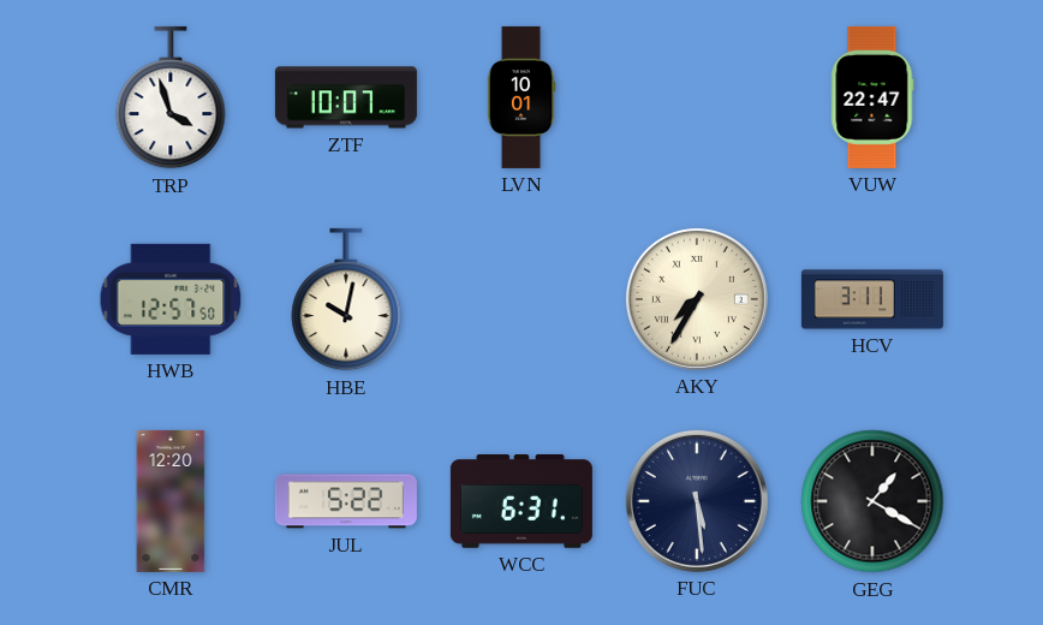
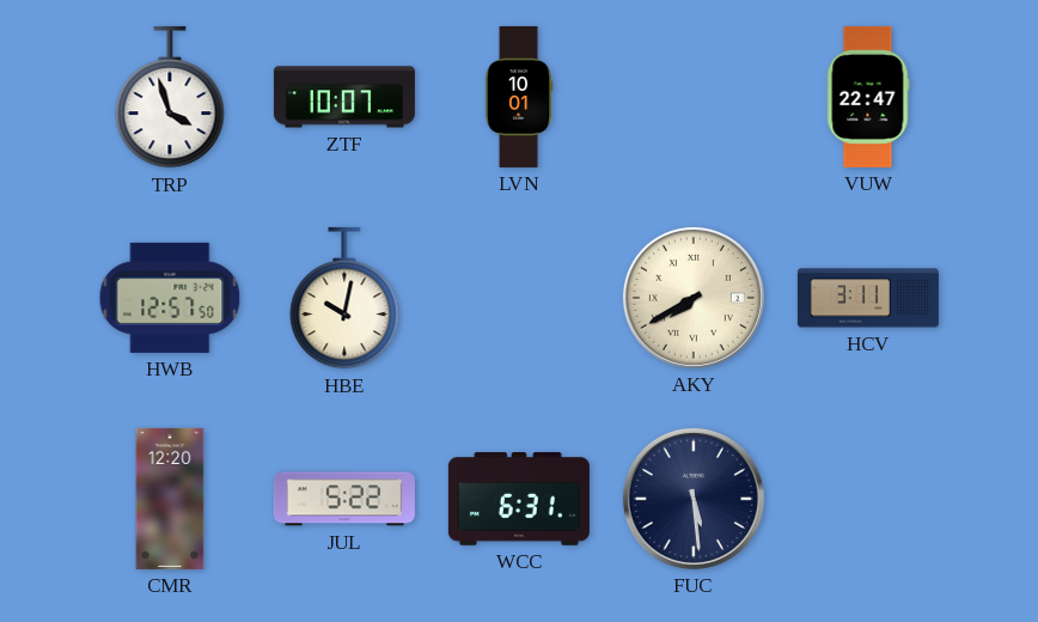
AKY: 7:35 -> 7:40 (694, 298)
GEG: 1:20 -> none (872, 501)
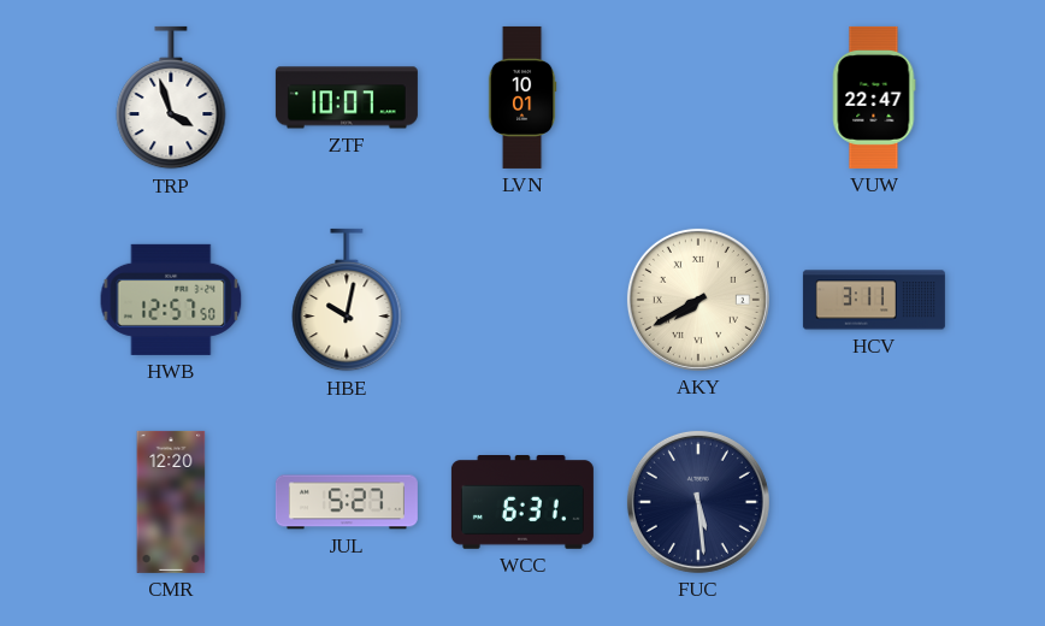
JUL: 5:22 -> 5:27 (347, 502)
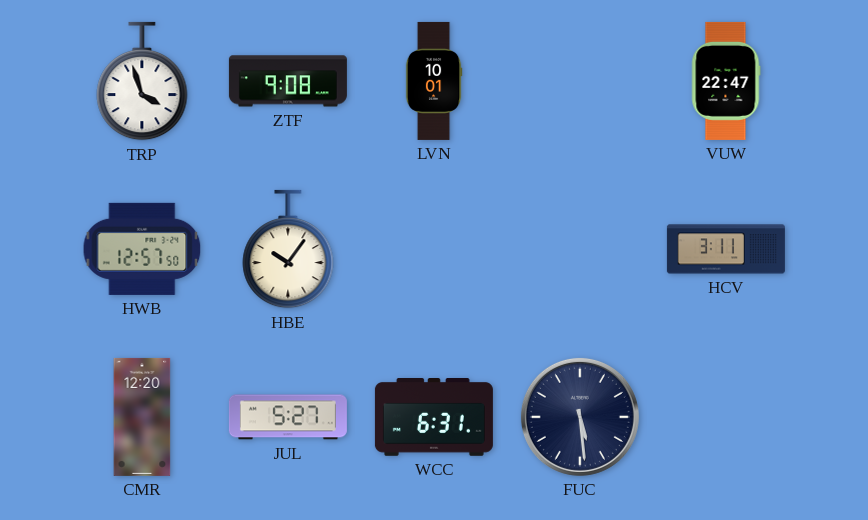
ZTF: 10:07 -> 9:08 (288, 81)
HBE: 10:02 -> 10:06 (288, 249)
AKY: 7:40 -> none (698, 300)
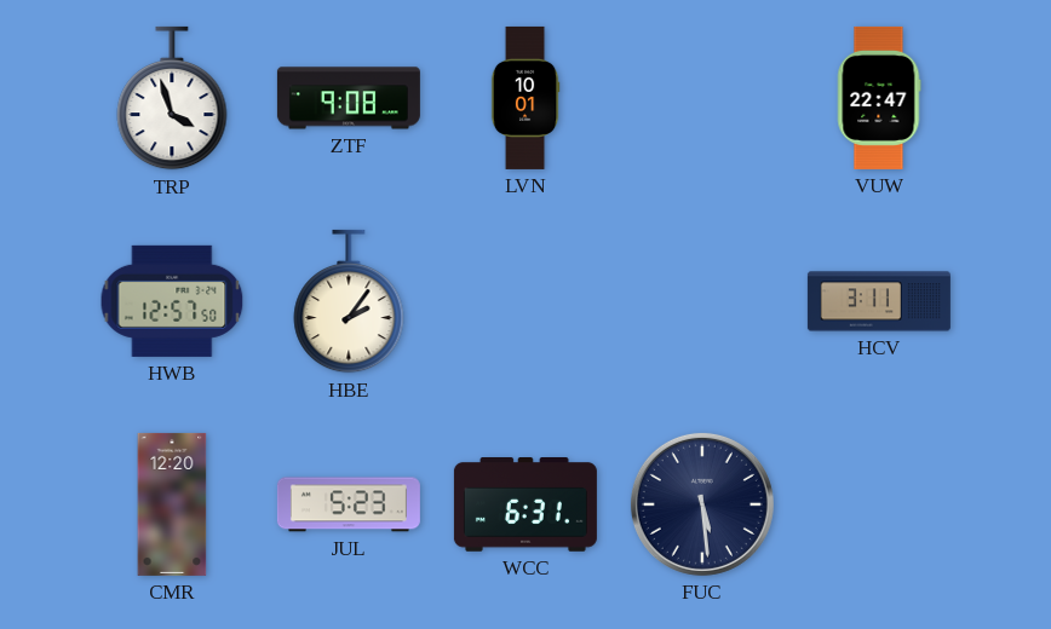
HBE: 10:06 -> 2:06 (349, 301)
JUL: 5:27 -> 5:23 (349, 504)
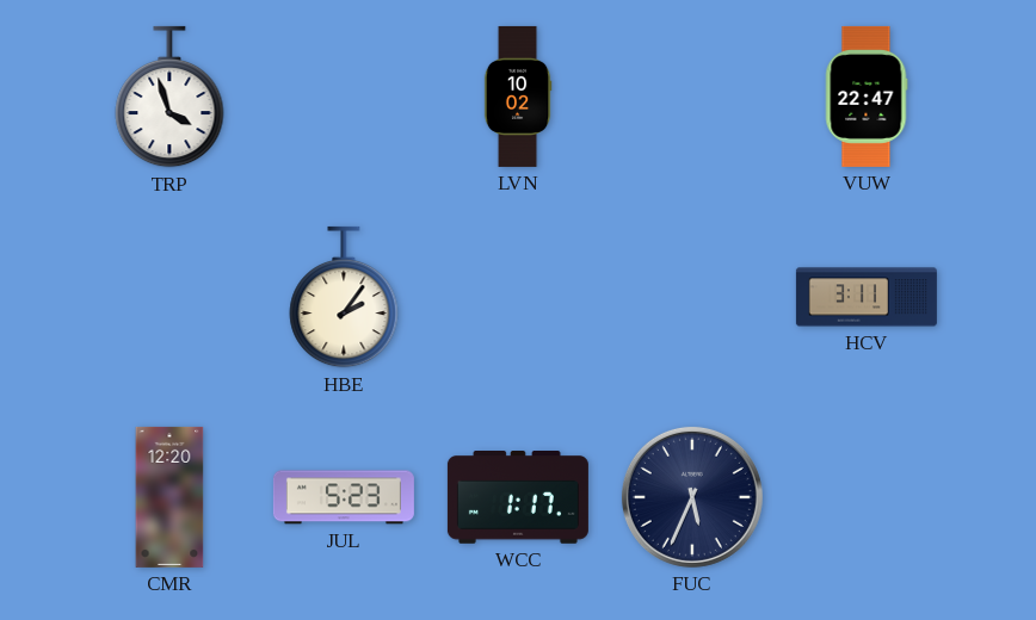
ZTF: 9:08 -> none (349, 98)
LVN: 10:01 -> 10:02 (518, 97)
HWB: 12:57 -> none (172, 301)
WCC: 6:31 -> 1:17 (518, 498)
FUC: 5:29 -> 5:34 (692, 497)
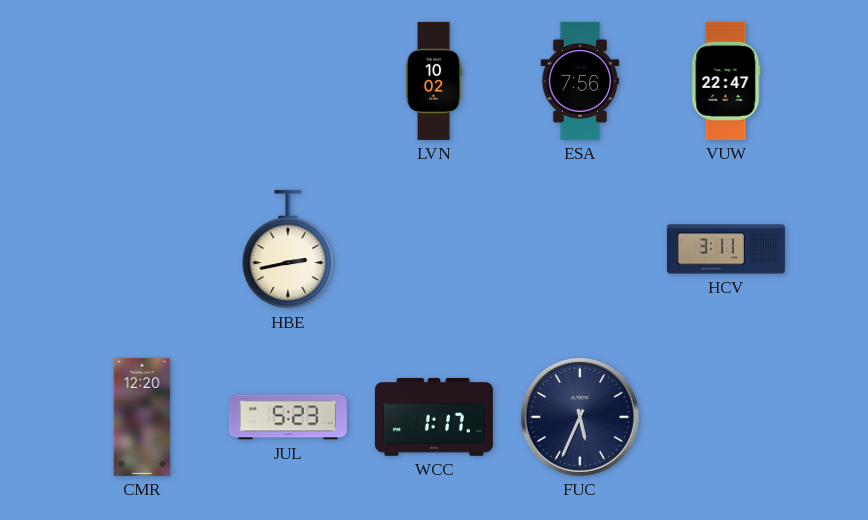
TRP: 3:57 -> none (169, 97)
ESA: none -> 7:56 (580, 81)
HBE: 2:06 -> 2:43 (288, 249)
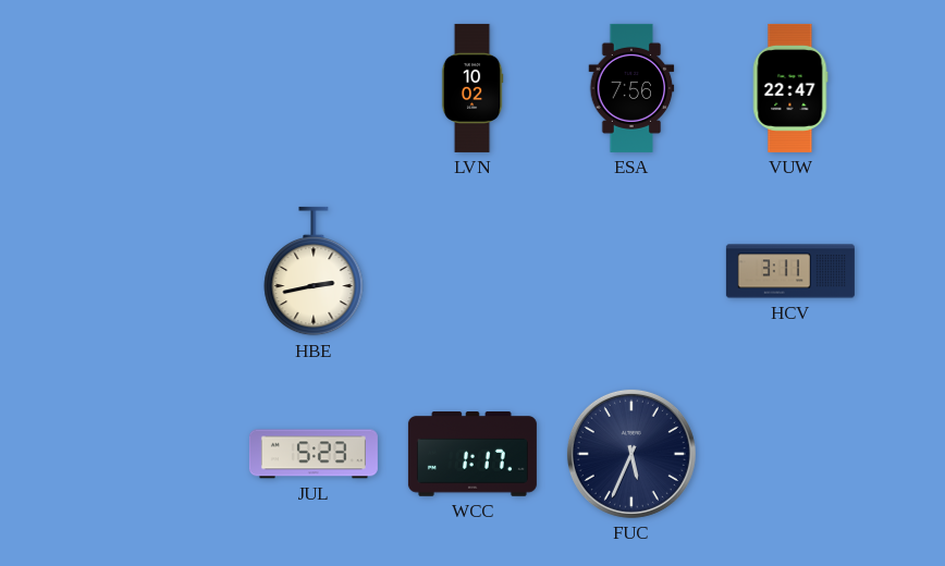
CMR: 12:20 -> none (142, 417)
